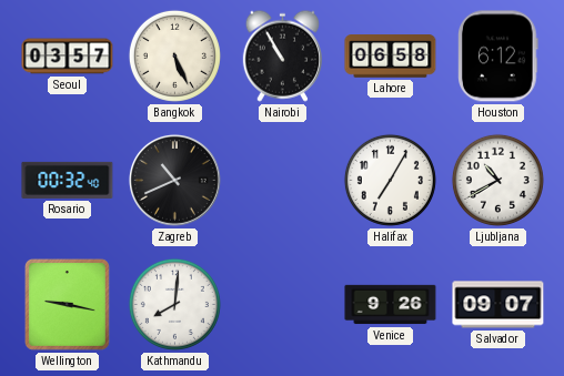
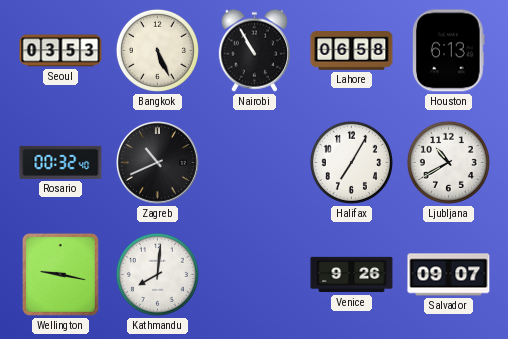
Seoul: 03:57 -> 03:53 (61, 51)
Houston: 6:12 -> 6:13 (449, 51)
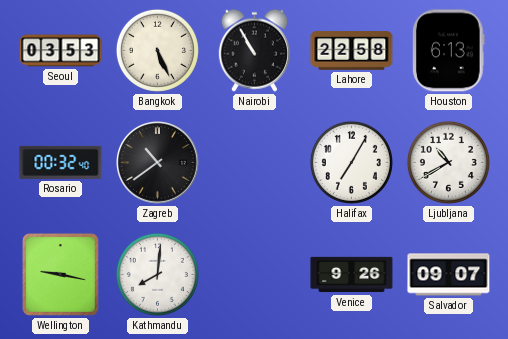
Lahore: 06:58 -> 22:58 (352, 51)
Zagreb: 10:41 -> 10:39 (157, 162)
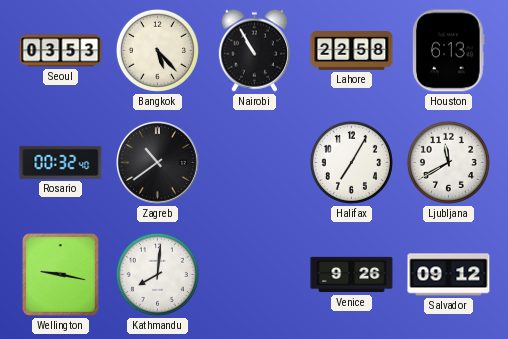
Bangkok: 5:26 -> 5:23 (157, 50)
Ljubljana: 10:40 -> 11:40 (448, 162)
Salvador: 09:07 -> 09:12 (449, 275)
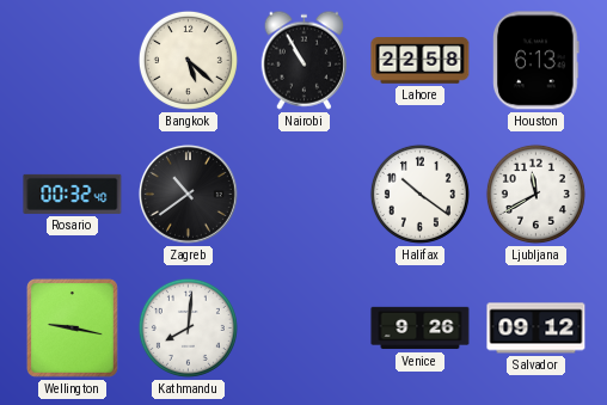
Seoul: 03:53 -> none (61, 51)
Bangkok: 5:23 -> 5:22 (188, 60)
Halifax: 7:05 -> 10:21 (419, 194)
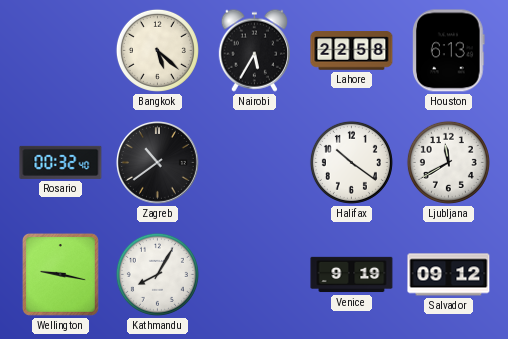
Nairobi: 10:55 -> 5:35 (254, 50)
Kathmandu: 8:01 -> 8:05 (157, 274)
Venice: 9:26 -> 9:19 (352, 275)
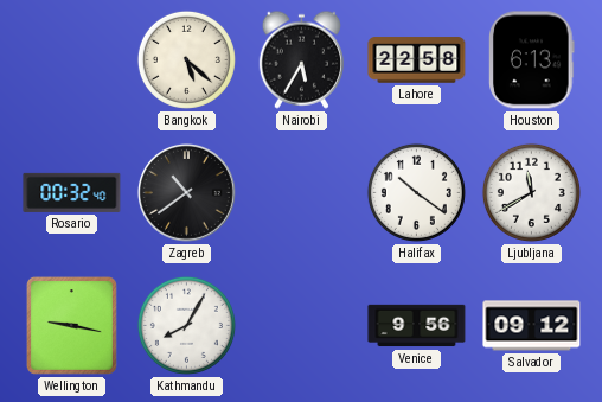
Venice: 9:19 -> 9:56 (417, 326)
